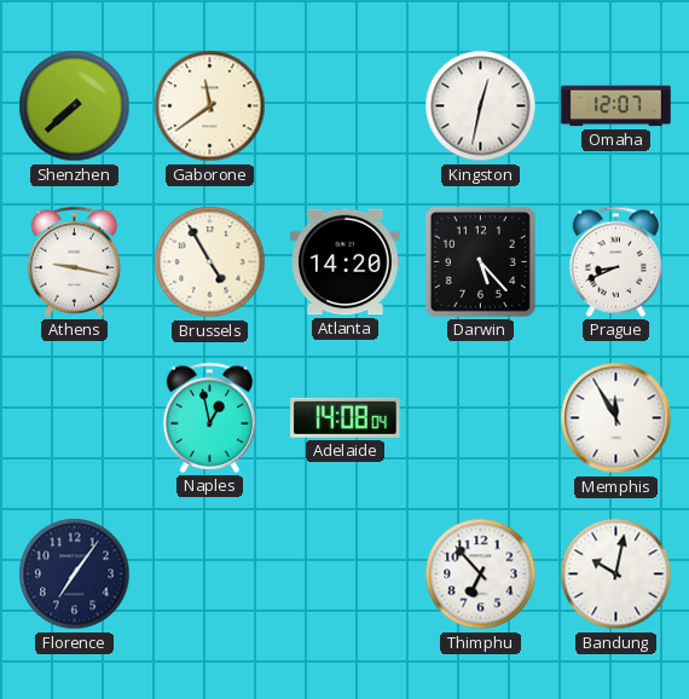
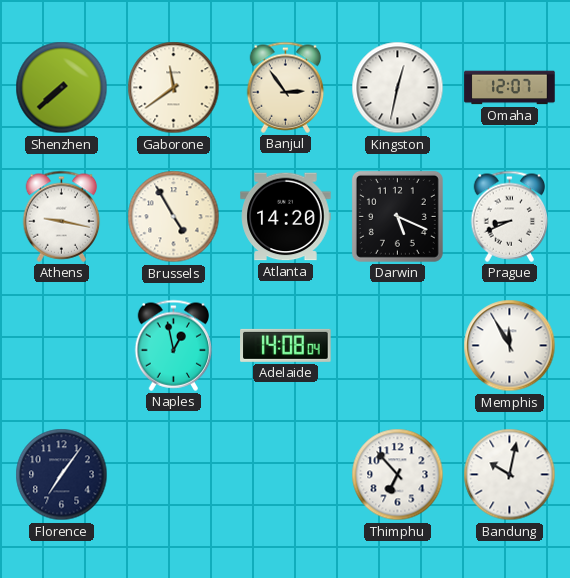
Banjul: none -> 2:54 (286, 87)
Darwin: 5:23 -> 5:19 (397, 216)
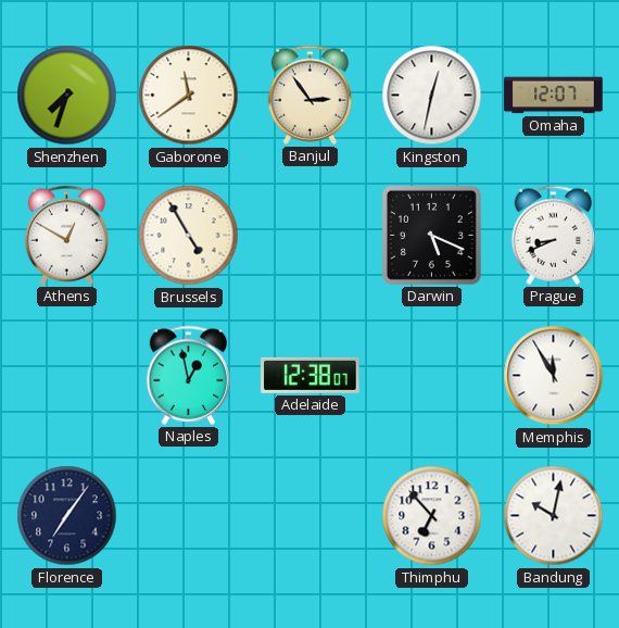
Shenzhen: 7:38 -> 7:33 (67, 96)
Athens: 9:17 -> 12:50 (67, 235)
Atlanta: 14:20 -> none (286, 217)
Adelaide: 14:08 -> 12:38 (311, 375)
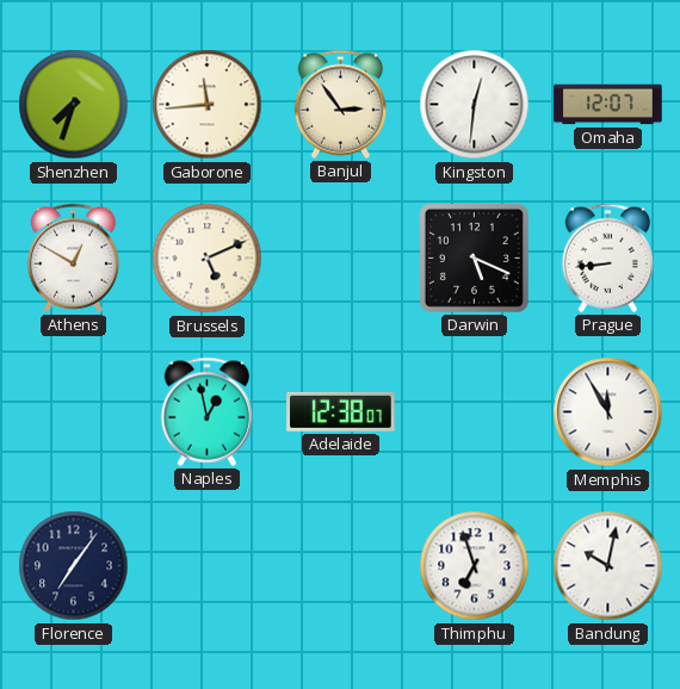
Gaborone: 11:39 -> 11:44 (208, 105)
Kingston: 12:32 -> 12:31 (475, 105)
Brussels: 4:55 -> 5:11 (208, 259)
Prague: 8:41 -> 8:44 (608, 257)
Thimphu: 6:53 -> 6:57 (475, 566)
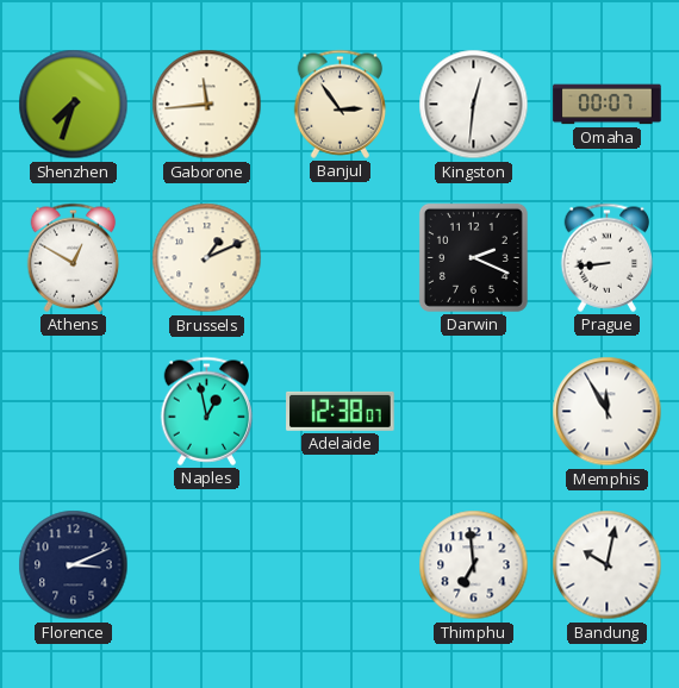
Omaha: 12:07 -> 00:07 (608, 105)
Brussels: 5:11 -> 1:11 (207, 258)
Darwin: 5:19 -> 2:19 (473, 257)
Florence: 7:06 -> 3:11 (74, 565)
Thimphu: 6:57 -> 6:59 (474, 565)
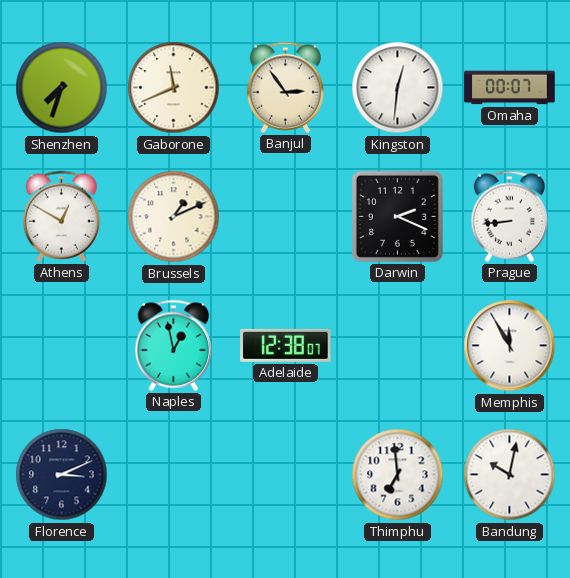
Gaborone: 11:44 -> 11:41 (174, 88)
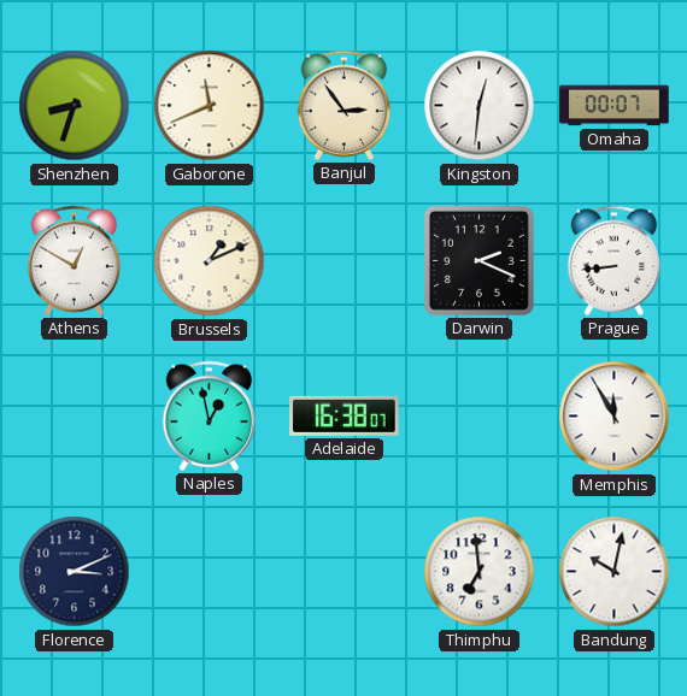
Shenzhen: 7:33 -> 8:33 (75, 106)
Adelaide: 12:38 -> 16:38 (345, 415)
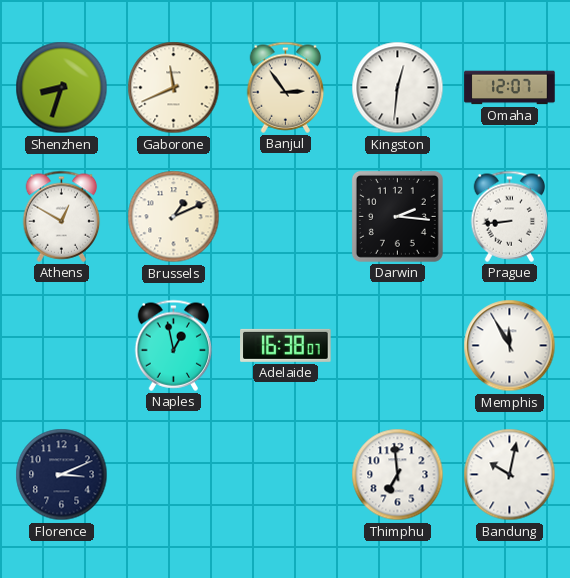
Omaha: 00:07 -> 12:07 (510, 88)
Darwin: 2:19 -> 2:16 (397, 216)
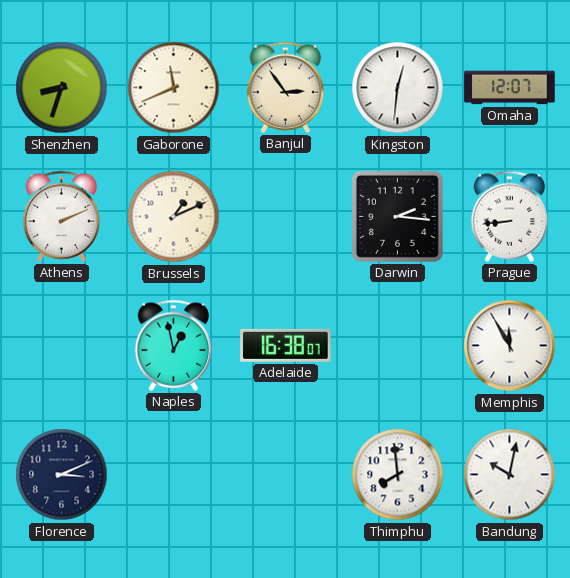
Athens: 12:50 -> 2:11 (62, 216)
Thimphu: 6:59 -> 7:59 (398, 475)
